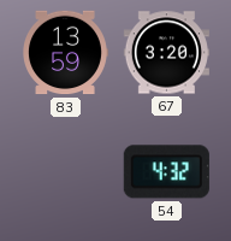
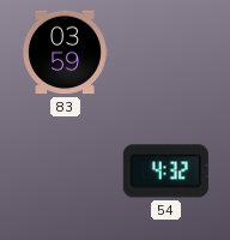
83: 13:59 -> 03:59 (66, 53)
67: 3:20 -> none (166, 53)
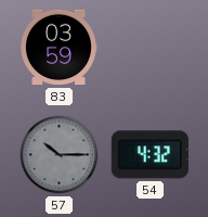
57: none -> 10:15 (60, 155)
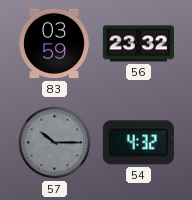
56: none -> 23:32 (138, 44)
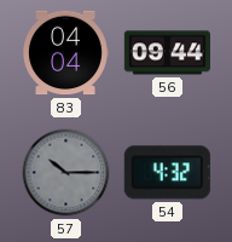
83: 03:59 -> 04:04 (66, 53)
56: 23:32 -> 09:44 (167, 53)
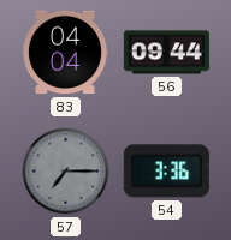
57: 10:15 -> 7:15 (66, 172)
54: 4:32 -> 3:36 (166, 172)
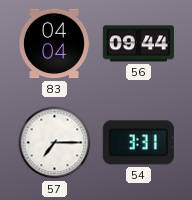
57 dial: grey -> white (55, 143)
54: 3:36 -> 3:31 (138, 143)
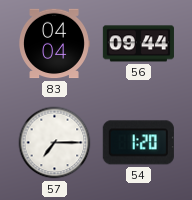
54: 3:31 -> 1:20 (138, 143)
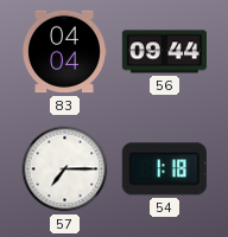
54: 1:20 -> 1:18 (164, 169)
